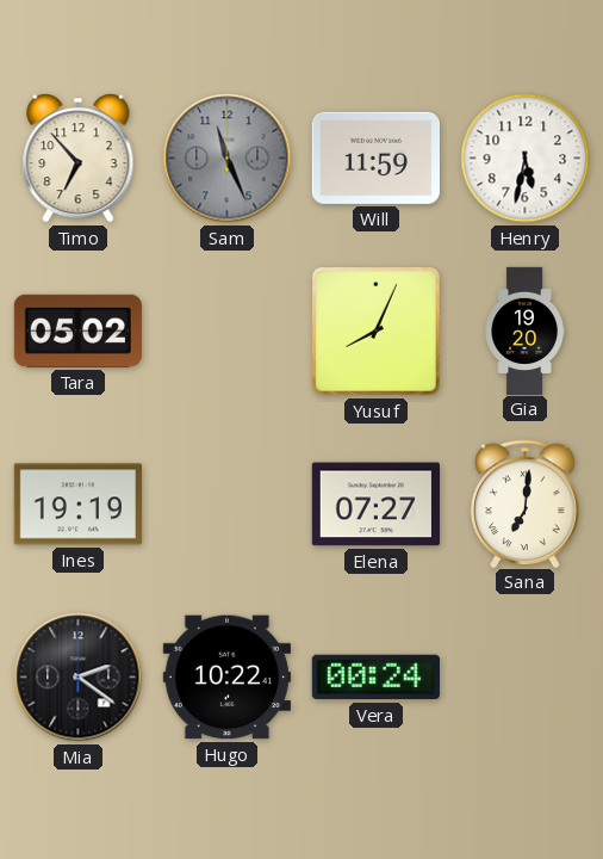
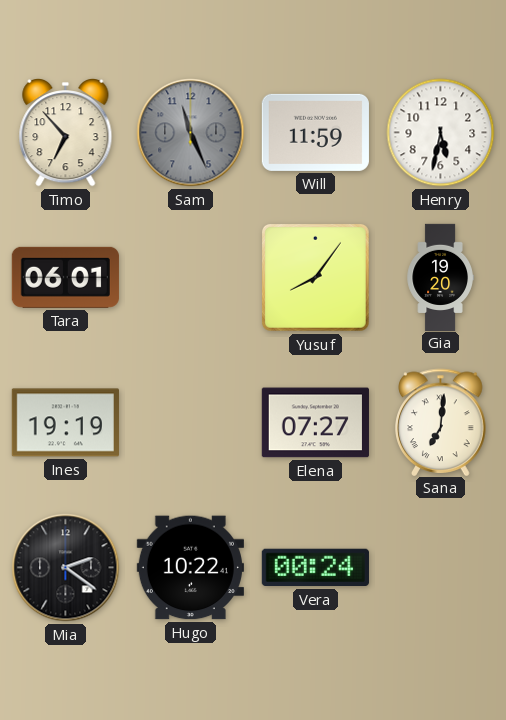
Tara: 05:02 -> 06:01 (65, 277)
Yusuf: 8:04 -> 8:06 (315, 277)
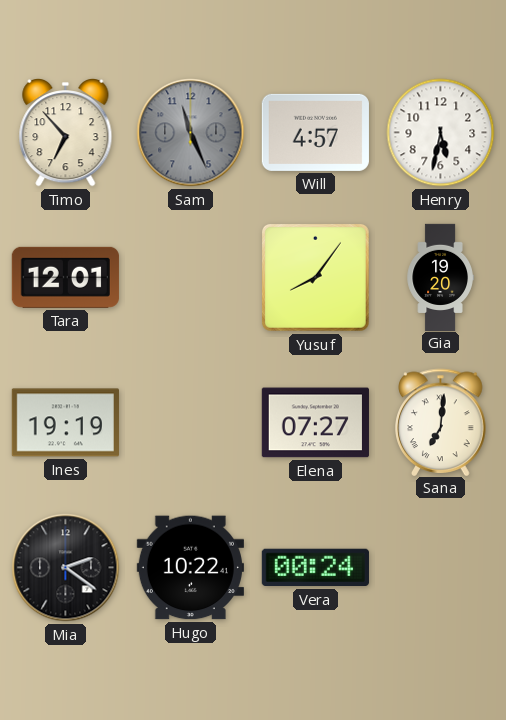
Will: 11:59 -> 4:57 (315, 132)
Tara: 06:01 -> 12:01 (65, 277)
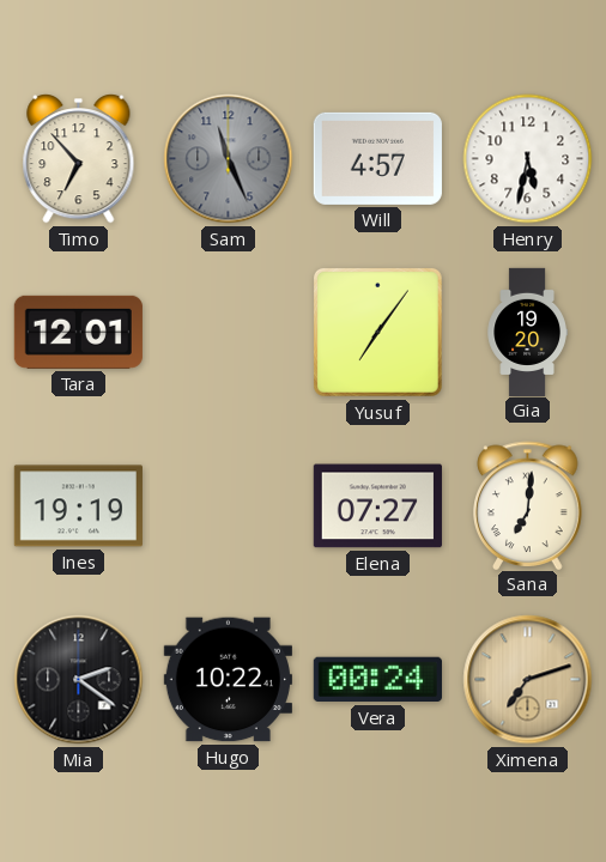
Yusuf: 8:06 -> 7:06 (377, 332)
Ximena: none -> 7:12 (528, 680)
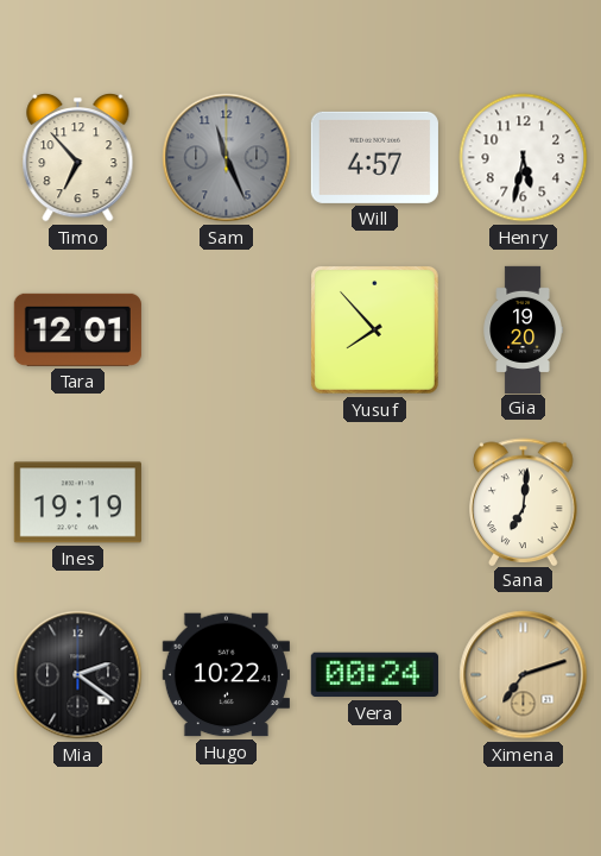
Yusuf: 7:06 -> 7:53 (374, 329)
Elena: 07:27 -> none (377, 506)
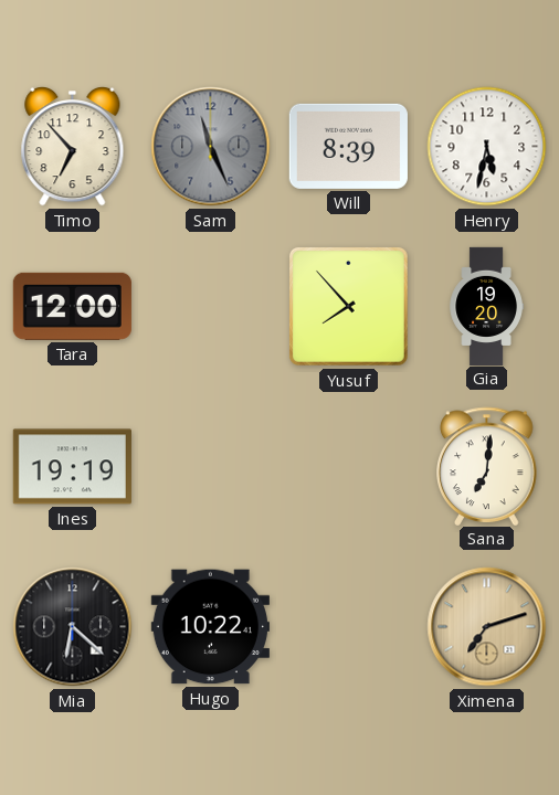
Will: 4:57 -> 8:39 (348, 146)
Tara: 12:01 -> 12:00 (72, 306)
Mia: 2:21 -> 6:22 (73, 627)
Vera: 00:24 -> none (374, 675)
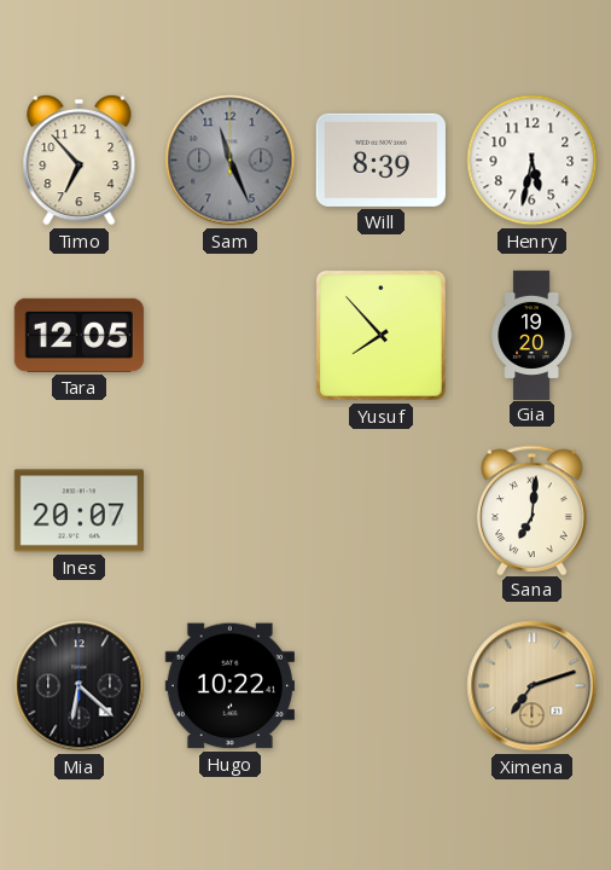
Tara: 12:00 -> 12:05 (78, 335)
Ines: 19:19 -> 20:07 (78, 511)
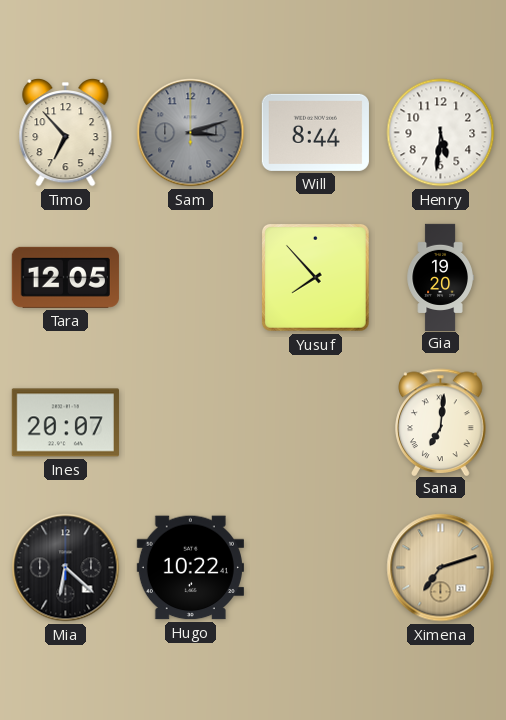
Sam: 11:26 -> 3:12 (191, 133)
Will: 8:39 -> 8:44 (315, 132)
Henry: 5:32 -> 5:31 (441, 133)
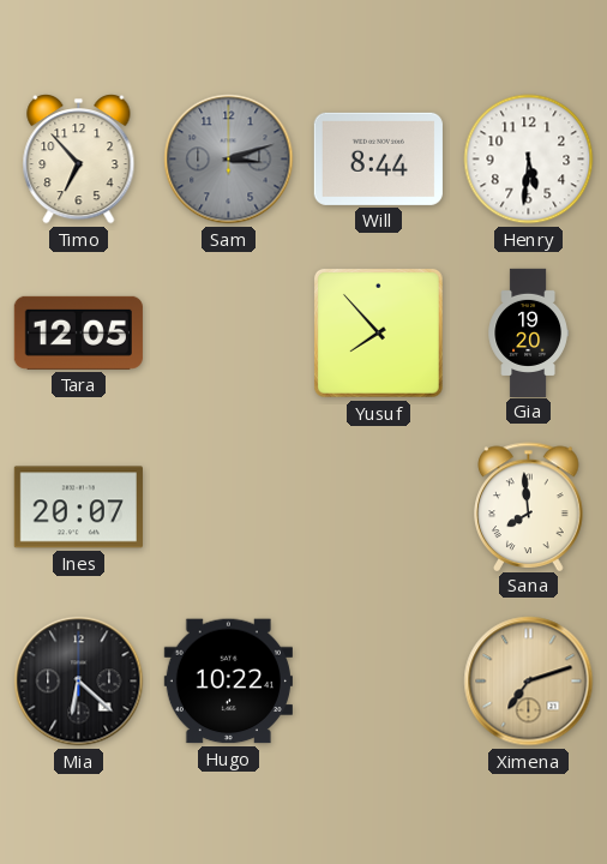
Sana: 7:01 -> 7:59 (529, 506)
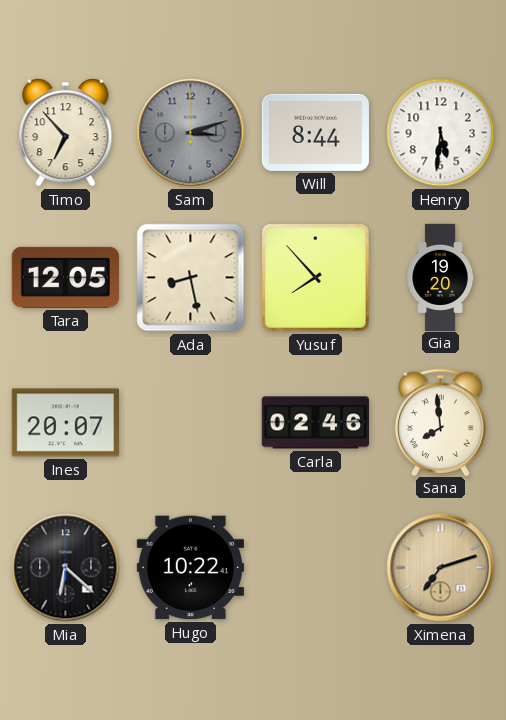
Ada: none -> 8:28 (191, 278)
Carla: none -> 02:46 (315, 423)
